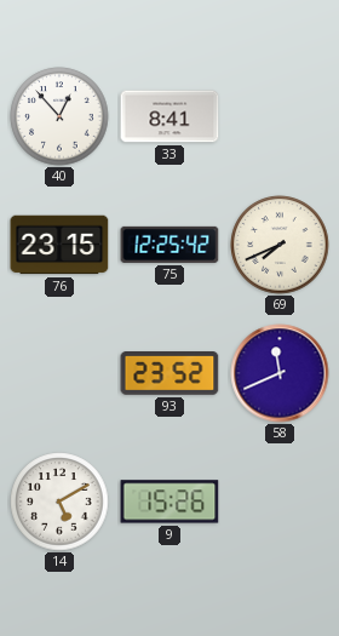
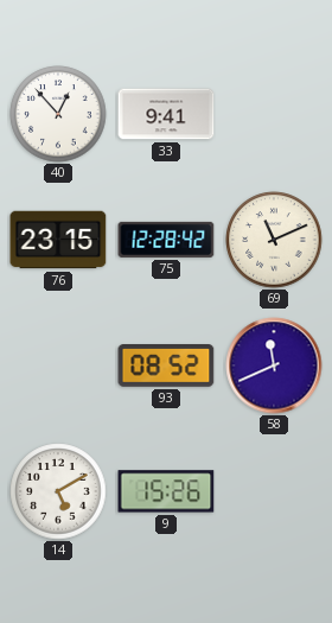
33: 8:41 -> 9:41 (166, 114)
75: 12:25 -> 12:28 (166, 240)
69: 7:41 -> 11:11 (274, 240)
93: 23:52 -> 08:52 (166, 367)
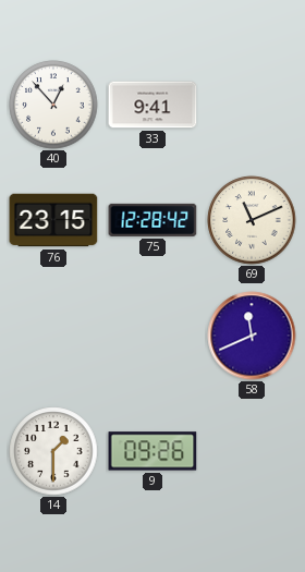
93: 08:52 -> none (166, 367)
14: 5:10 -> 1:30 (53, 451)
9: 15:26 -> 09:26 (152, 451)
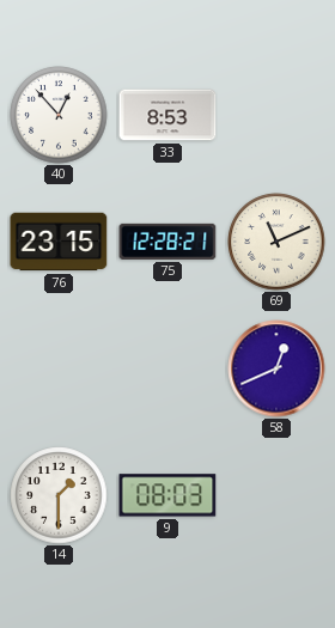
33: 9:41 -> 8:53 (167, 115)
75: 12:28:42 -> 12:28:21 (167, 242)
58: 11:41 -> 12:41 (276, 368)
9: 09:26 -> 08:03 (167, 495)
